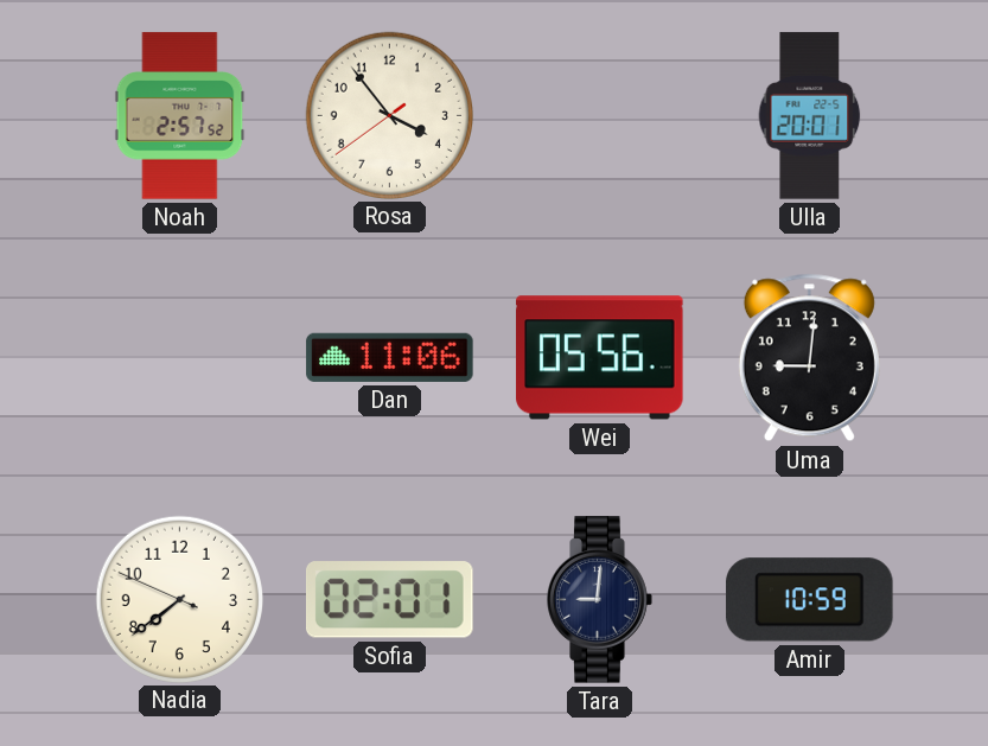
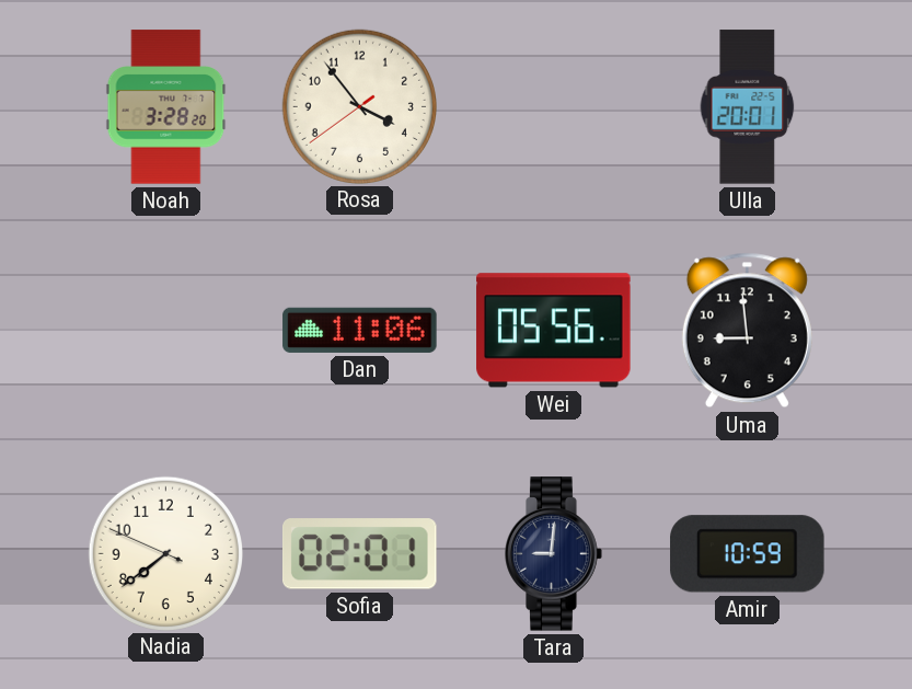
Noah: 2:57 -> 3:28 (166, 107)
Uma: 9:01 -> 8:59 (747, 331)
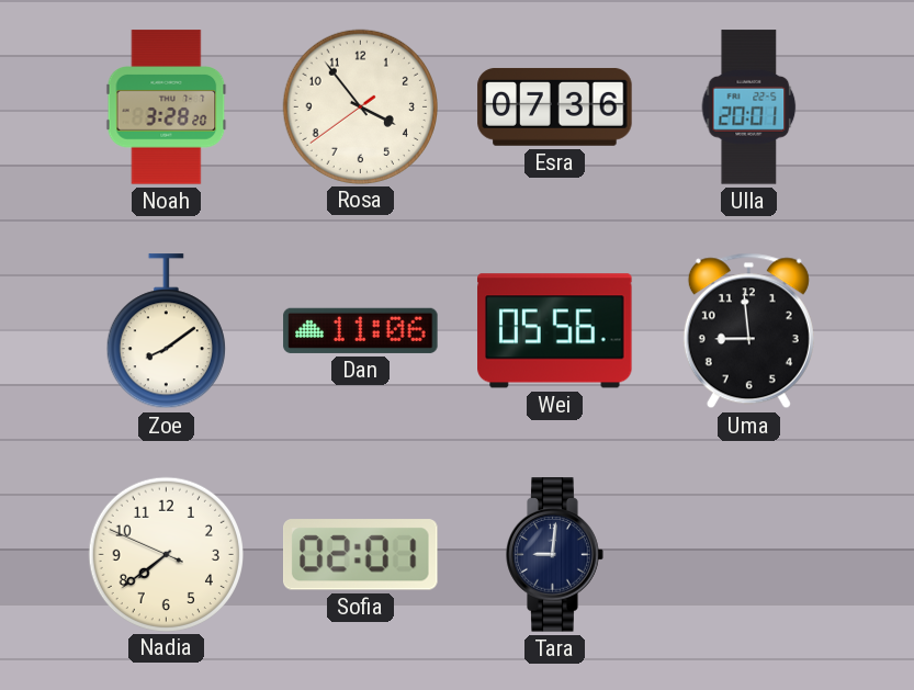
Esra: none -> 07:36 (555, 108)
Zoe: none -> 8:09 (166, 331)
Amir: 10:59 -> none (748, 554)
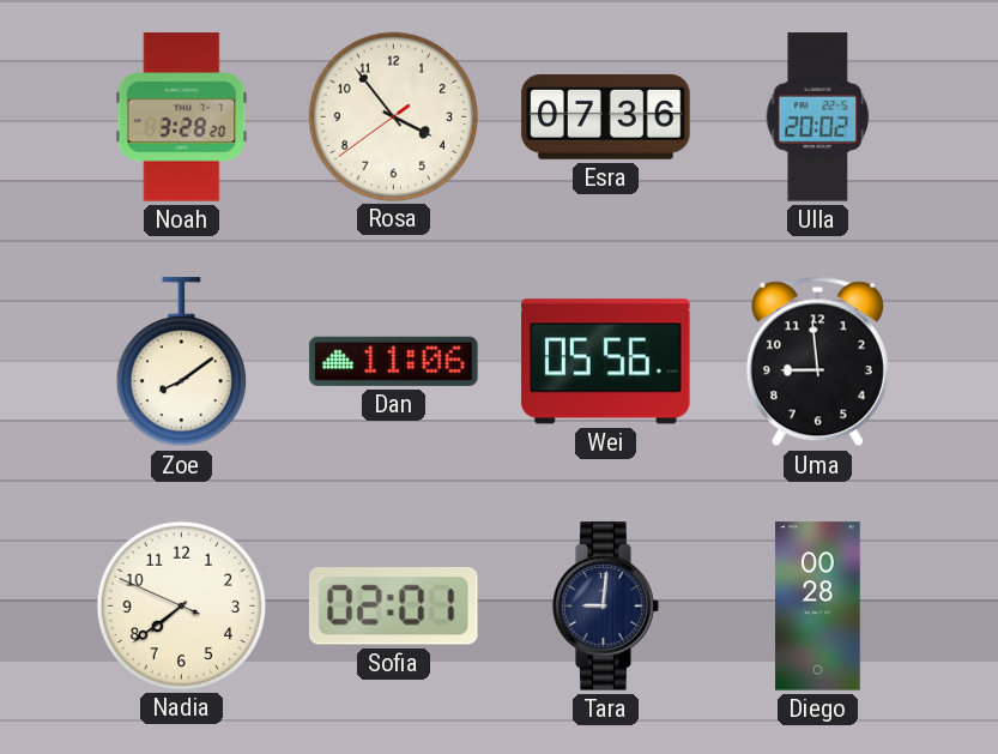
Ulla: 20:01 -> 20:02 (818, 117)
Diego: none -> 00:28 (818, 607)
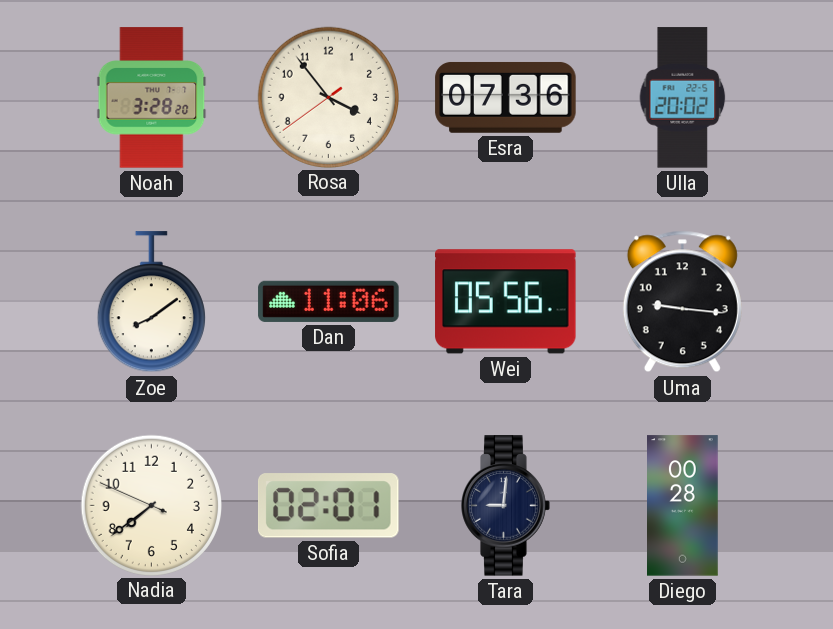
Uma: 8:59 -> 9:16 (682, 302)
